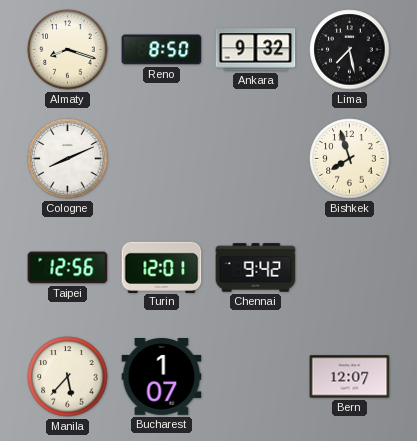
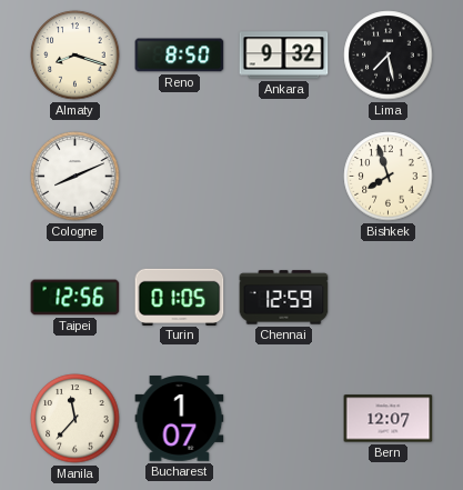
Turin: 12:01 -> 01:05 (180, 297)
Chennai: 9:42 -> 12:59 (284, 298)
Manila: 5:37 -> 11:37 (76, 419)
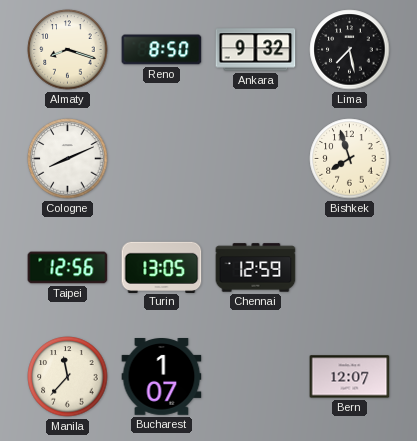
Turin: 01:05 -> 13:05 (162, 267)
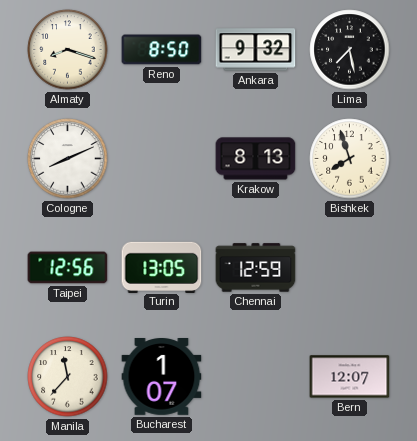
Krakow: none -> 8:13 (256, 159)
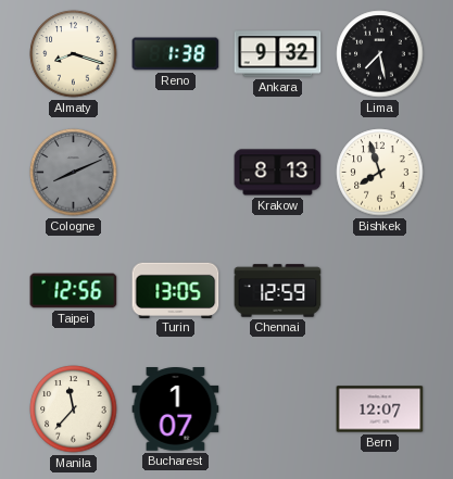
Reno: 8:50 -> 1:38 (176, 54)
Cologne dial: white -> grey (74, 173)
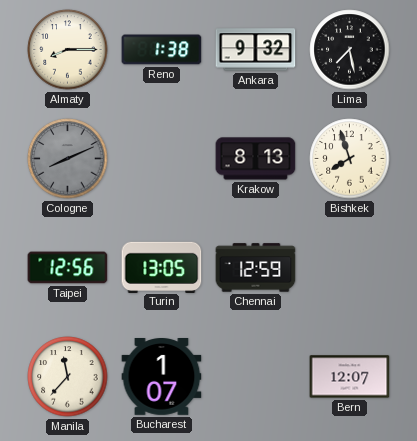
Almaty: 8:18 -> 8:15 (68, 50)
